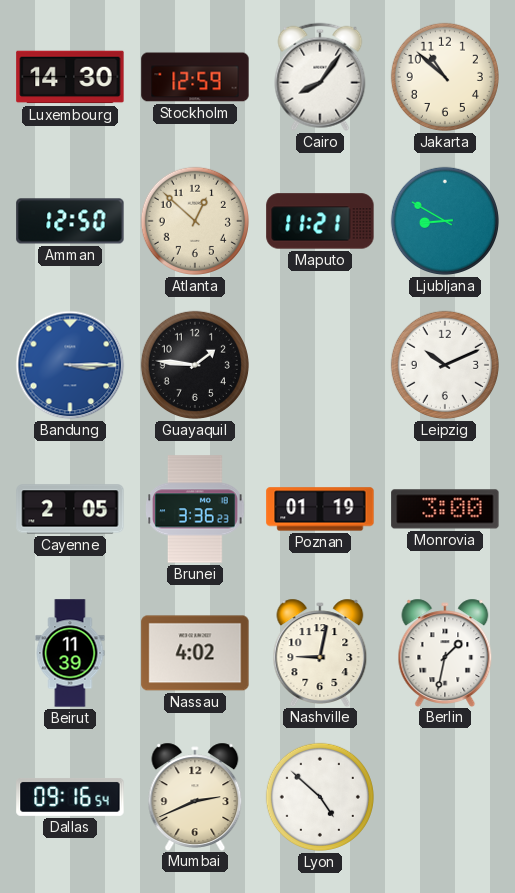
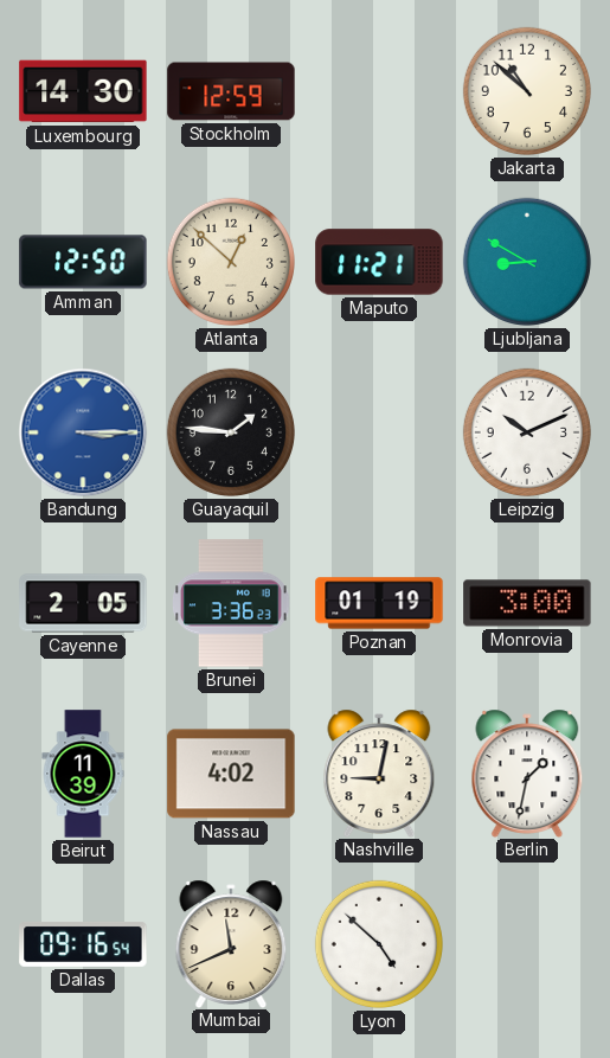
Cairo: 8:06 -> none (320, 77)
Mumbai: 2:41 -> 11:41 (231, 943)
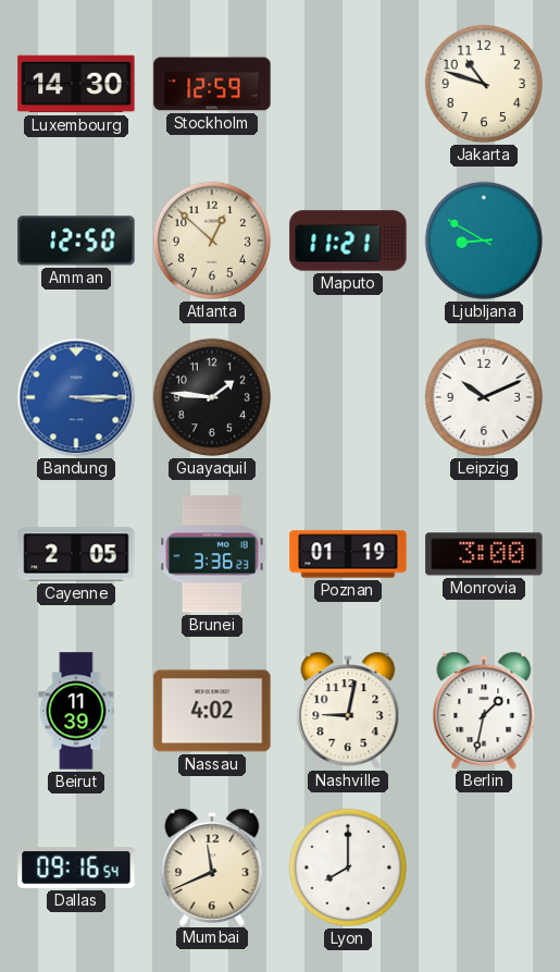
Jakarta: 10:52 -> 10:48 (484, 84)
Lyon: 4:52 -> 8:00 (348, 868)
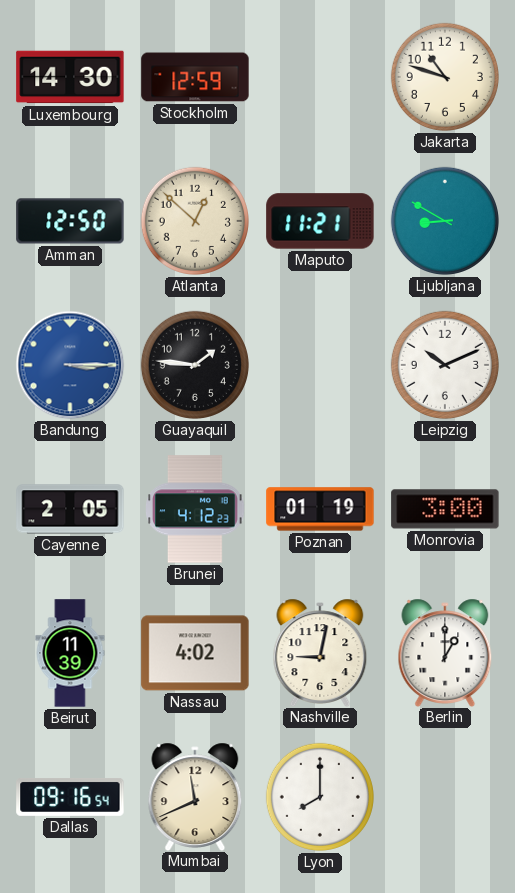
Brunei: 3:36 -> 4:12 (195, 509)
Berlin: 1:32 -> 1:00 (445, 652)
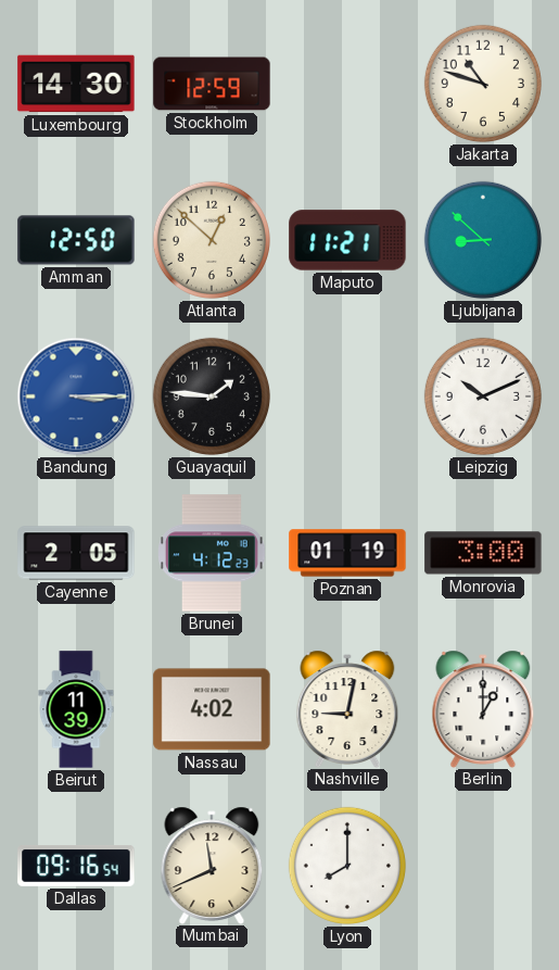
Ljubljana: 8:50 -> 8:52 (483, 240)
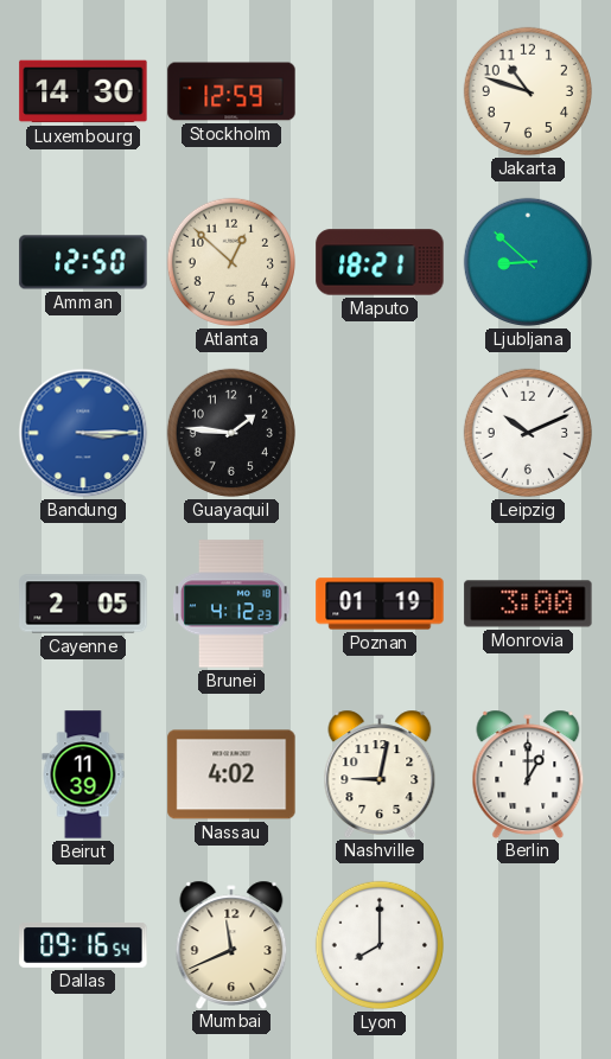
Maputo: 11:21 -> 18:21 (380, 262)
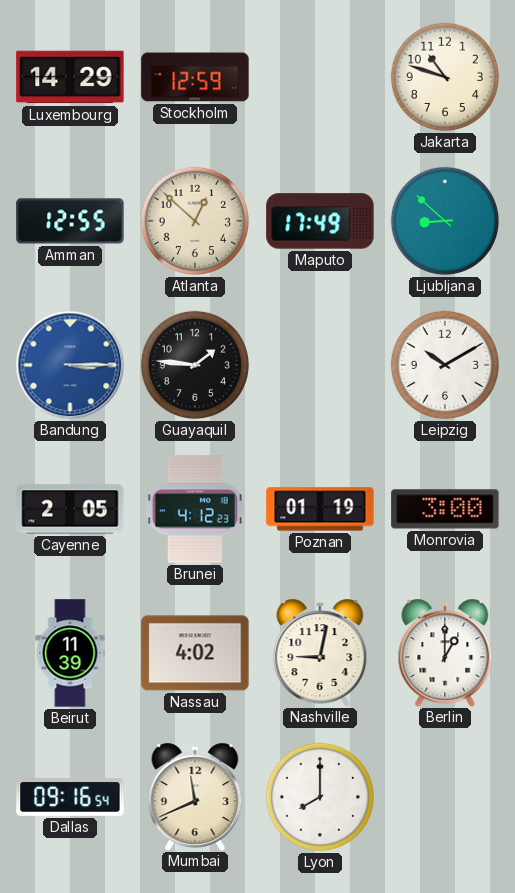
Luxembourg: 14:30 -> 14:29 (70, 77)
Amman: 12:50 -> 12:55 (70, 221)
Maputo: 18:21 -> 17:49 (320, 221)
Leipzig: 10:11 -> 10:10 (445, 365)
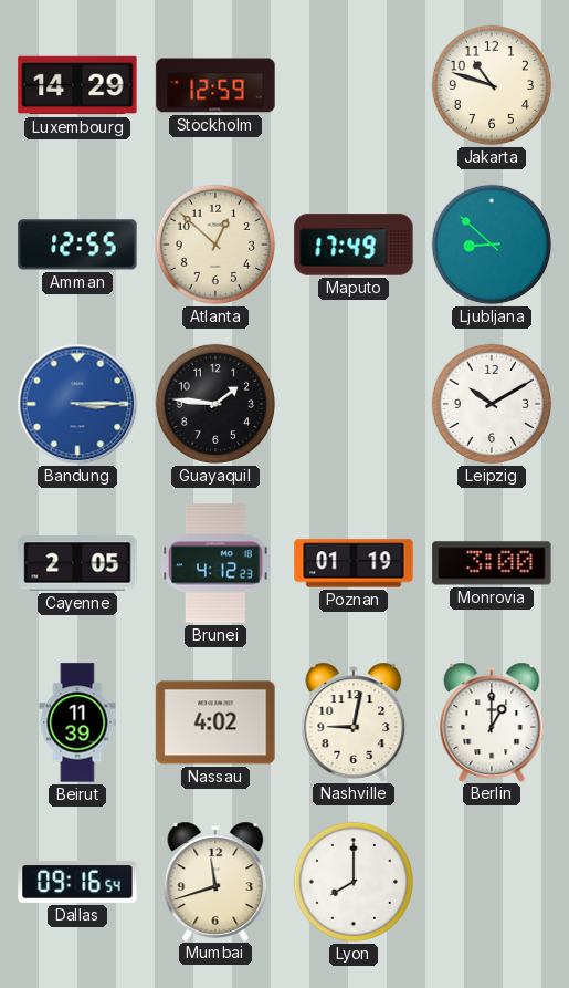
Mumbai: 11:41 -> 11:42 (215, 881)
